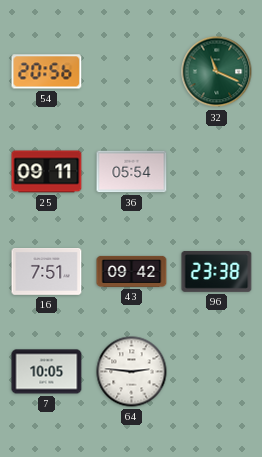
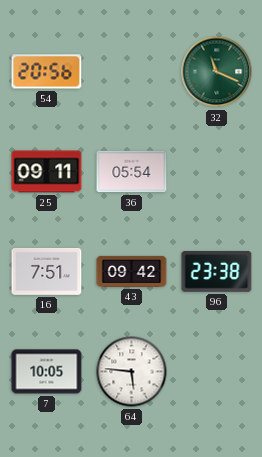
64: 2:46 -> 5:46 (132, 372)
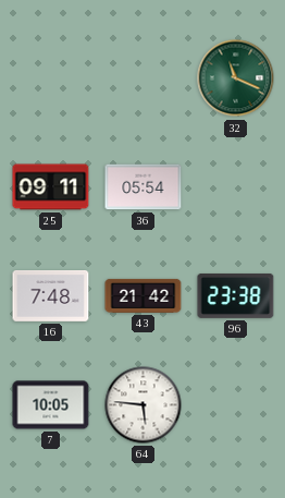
54: 20:56 -> none (47, 72)
16: 7:51 -> 7:48 (51, 296)
43: 09:42 -> 21:42 (144, 295)
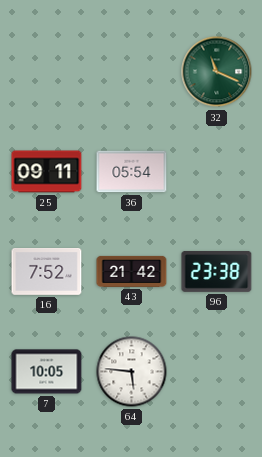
16: 7:48 -> 7:52 (47, 272)
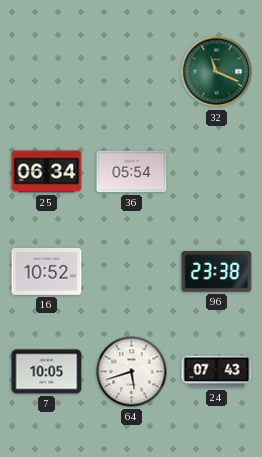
25: 09:11 -> 06:34 (47, 172)
16: 7:52 -> 10:52 (47, 272)
43: 21:42 -> none (132, 271)
64: 5:46 -> 5:42 (132, 372)
24: none -> 07:43 (217, 372)
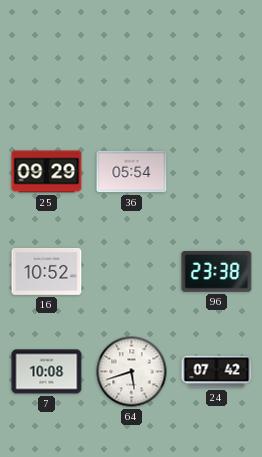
32: 11:19 -> none (217, 72)
25: 06:34 -> 09:29 (47, 172)
7: 10:05 -> 10:08 (47, 372)
24: 07:43 -> 07:42 (217, 372)
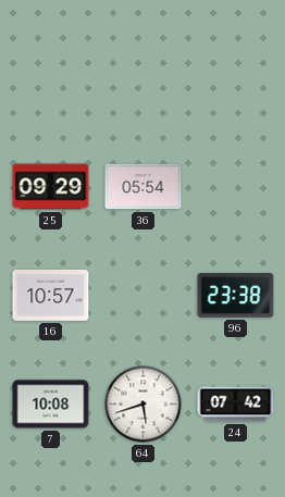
16: 10:52 -> 10:57 (51, 296)
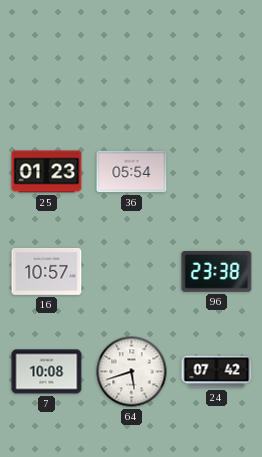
25: 09:29 -> 01:23 (47, 172)
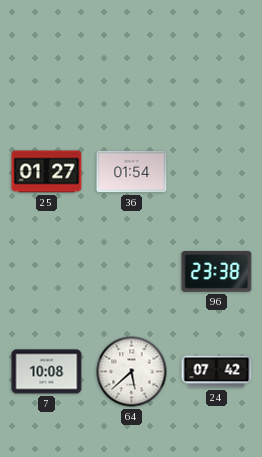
25: 01:23 -> 01:27 (47, 172)
36: 05:54 -> 01:54 (132, 172)
16: 10:57 -> none (47, 272)
64: 5:42 -> 5:38 (132, 372)
